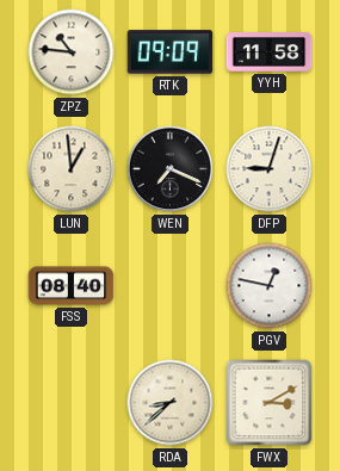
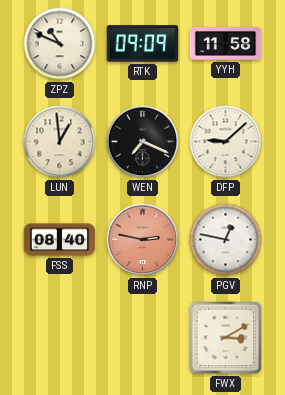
ZPZ: 10:46 -> 10:49 (60, 44)
DFP: 9:03 -> 9:08 (226, 142)
RNP: none -> 2:47 (143, 240)
RDA: 8:38 -> none (171, 403)
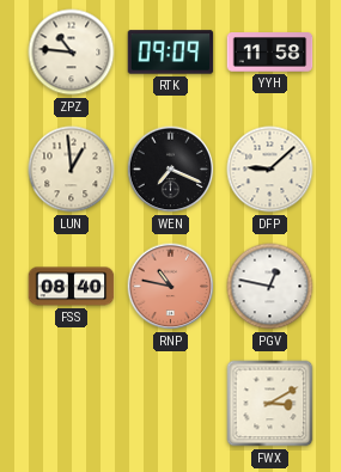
ZPZ: 10:49 -> 10:46 (72, 53)
RNP: 2:47 -> 10:47 (171, 287)
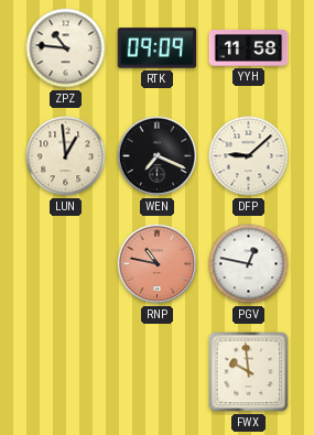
FSS: 08:40 -> none (72, 287)
FWX: 3:10 -> 9:59 (249, 372)
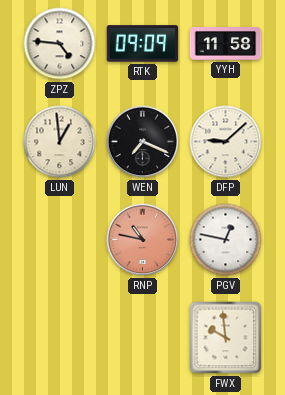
ZPZ: 10:46 -> 4:46 (60, 44)
